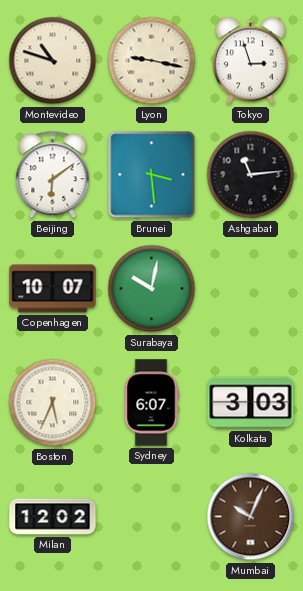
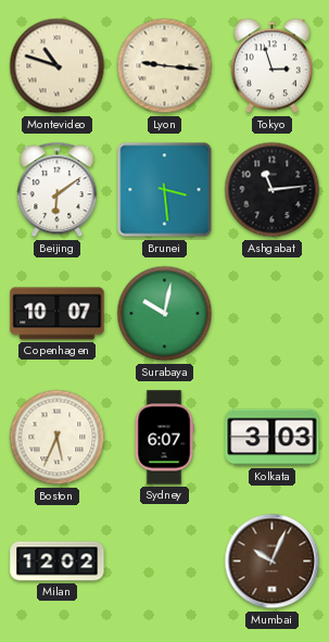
Lyon: 9:17 -> 9:16 (165, 66)
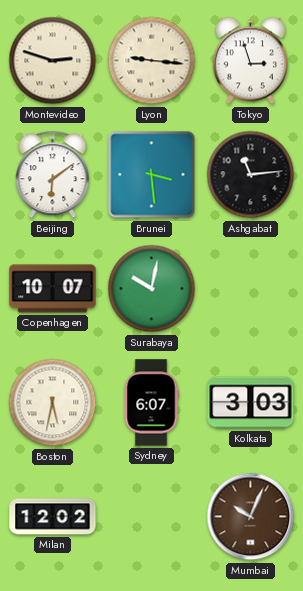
Montevideo: 10:48 -> 2:48 (53, 61)
Boston: 5:34 -> 5:32 (53, 403)
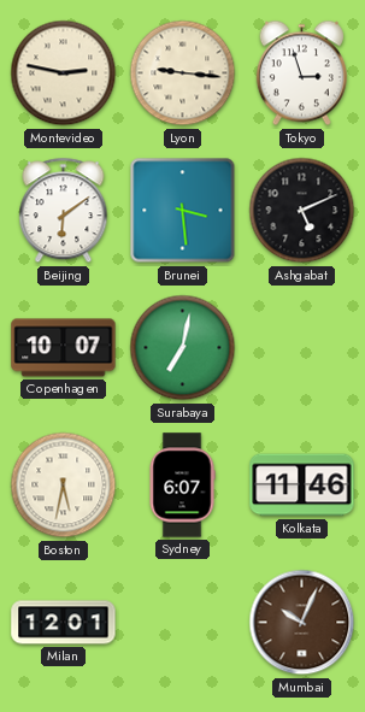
Montevideo: 2:48 -> 2:47 (64, 73)
Ashgabat: 11:14 -> 5:11 (302, 211)
Surabaya: 10:02 -> 7:02 (183, 348)
Kolkata: 3:03 -> 11:46 (302, 486)
Milan: 12:02 -> 12:01 (64, 623)
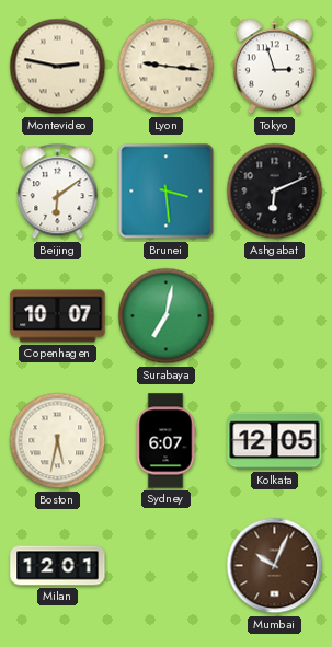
Ashgabat: 5:11 -> 6:11 (275, 192)
Kolkata: 11:46 -> 12:05 (275, 441)
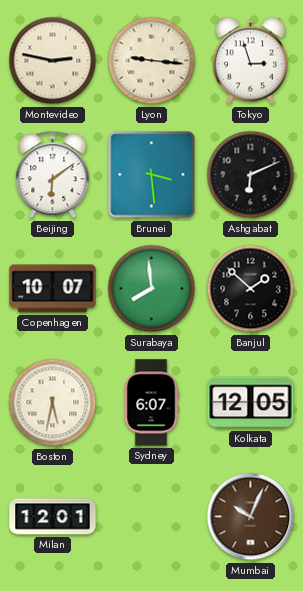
Surabaya: 7:02 -> 7:59 (152, 289)
Banjul: none -> 1:52 (251, 289)
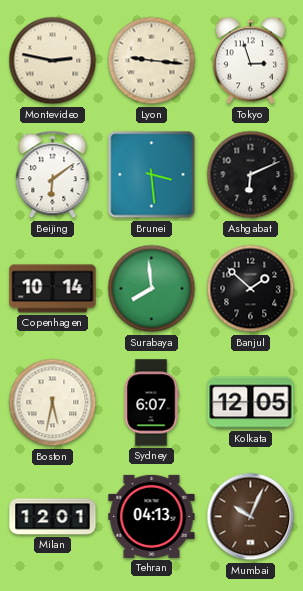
Copenhagen: 10:07 -> 10:14 (53, 289)
Tehran: none -> 04:13 (152, 516)
